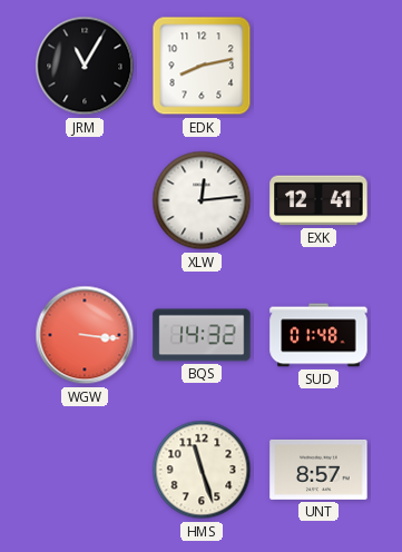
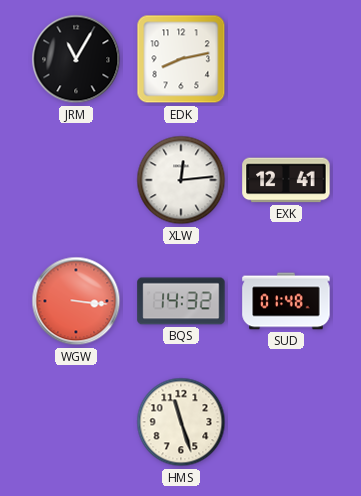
UNT: 8:57 -> none (318, 470)
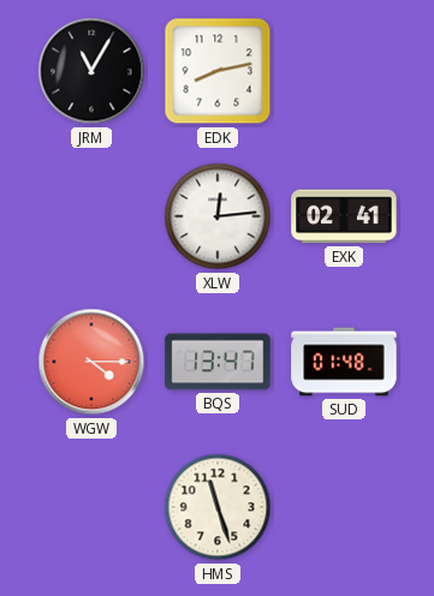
EXK: 12:41 -> 02:41 (344, 216)
WGW: 3:16 -> 4:15 (91, 362)
BQS: 14:32 -> 13:47 (218, 362)
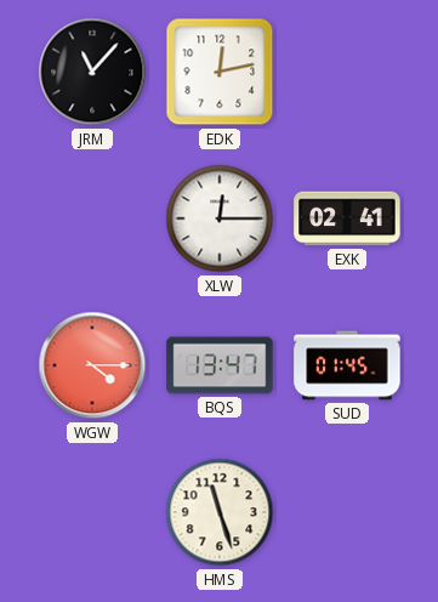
JRM: 11:05 -> 11:07 (92, 72)
EDK: 8:13 -> 12:13 (220, 72)
XLW: 12:14 -> 12:15 (220, 218)
SUD: 01:48 -> 01:45 (347, 365)
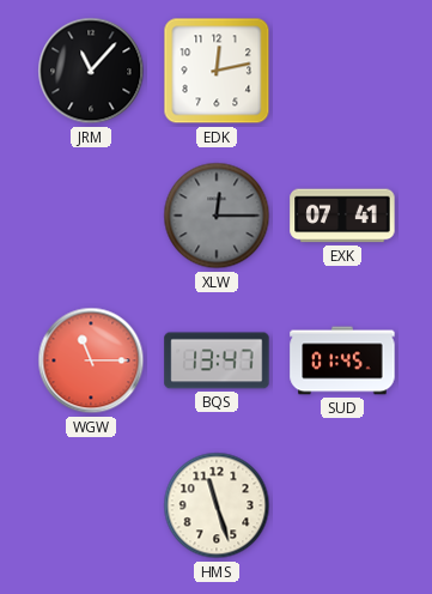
XLW dial: white -> grey (217, 216)
EXK: 02:41 -> 07:41 (342, 216)
WGW: 4:15 -> 11:15 (91, 360)
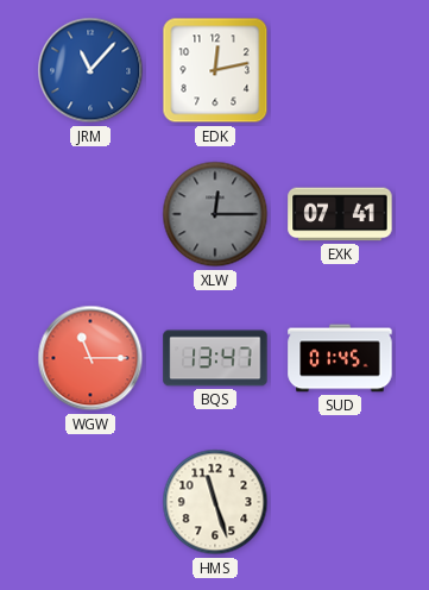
JRM dial: black -> blue (90, 70)
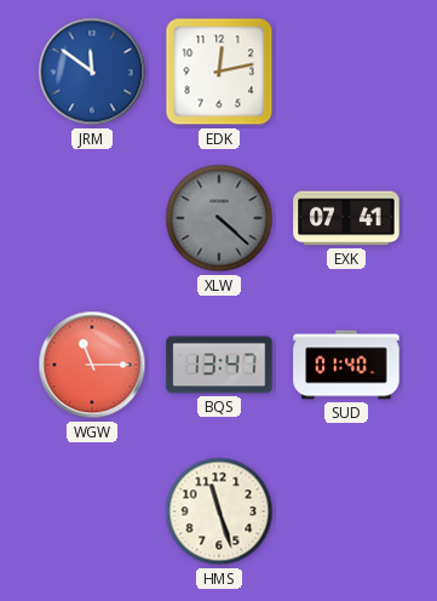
JRM: 11:07 -> 11:51 (92, 71)
XLW: 12:15 -> 4:22 (219, 218)
SUD: 01:45 -> 01:40 (346, 365)
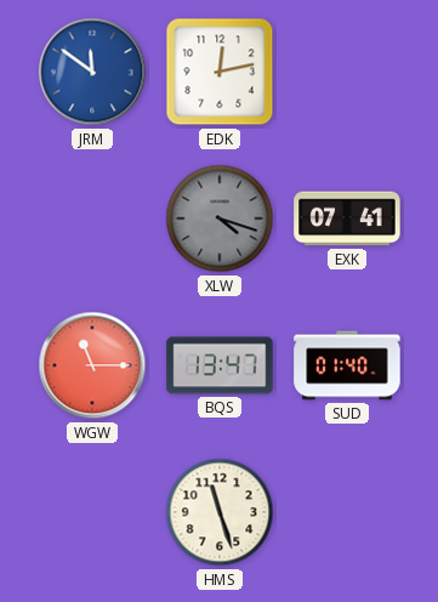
XLW: 4:22 -> 4:18 (220, 218)
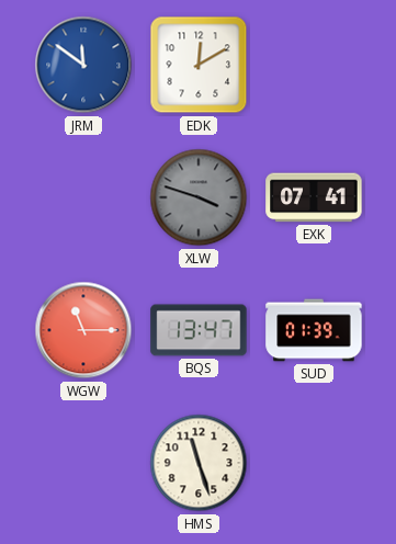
EDK: 12:13 -> 12:10 (199, 65)
XLW: 4:18 -> 3:48 (199, 197)
SUD: 01:40 -> 01:39 (314, 330)
